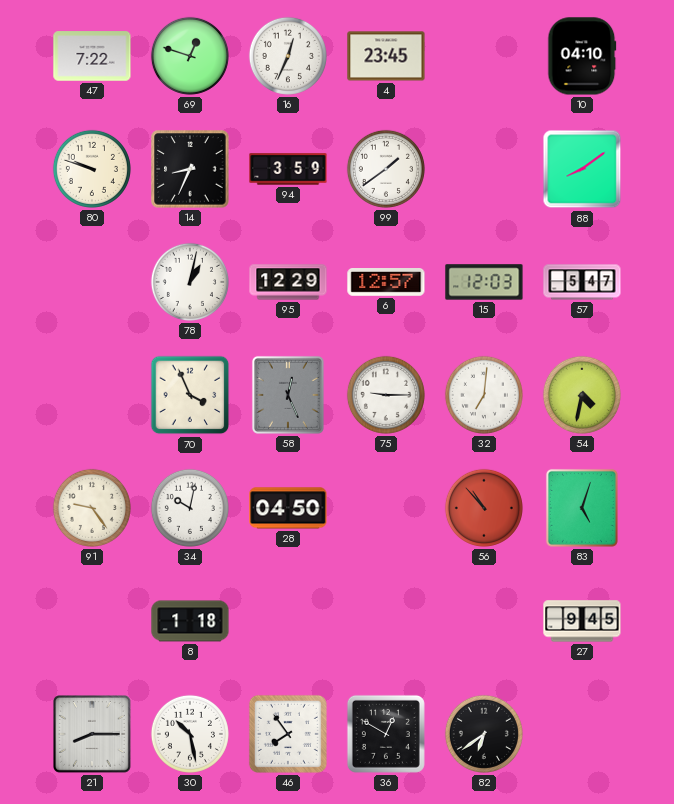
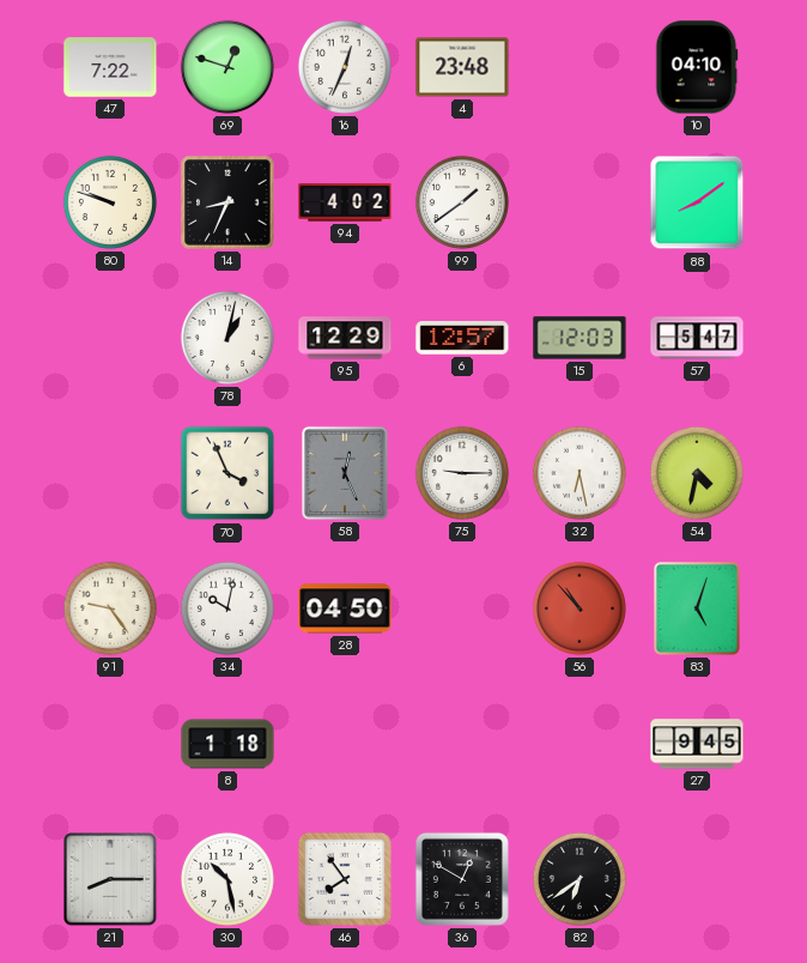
4: 23:45 -> 23:48 (462, 67)
94: 3:59 -> 4:02 (345, 202)
32: 7:01 -> 6:28 (580, 473)
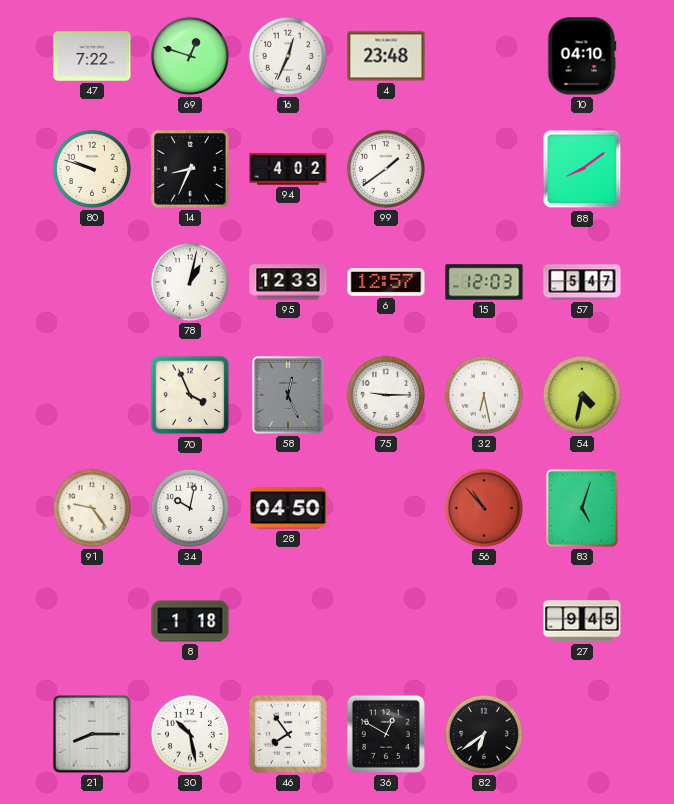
95: 12:29 -> 12:33 (288, 282)
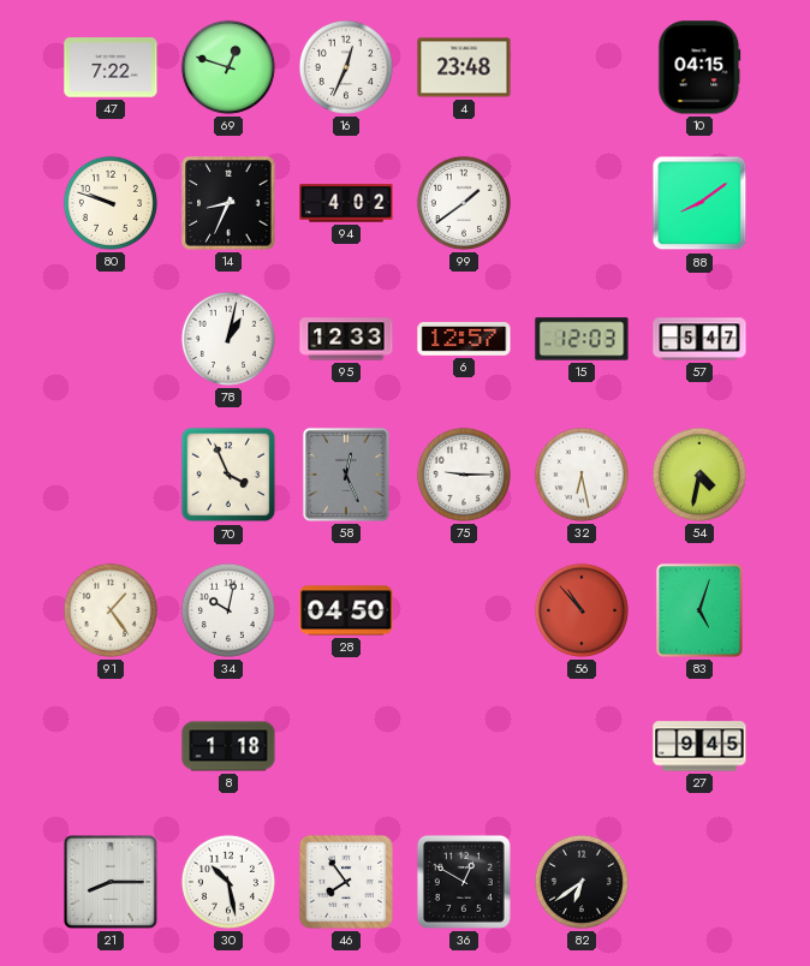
10: 04:10 -> 04:15 (699, 67)
91: 9:24 -> 1:24 (111, 610)
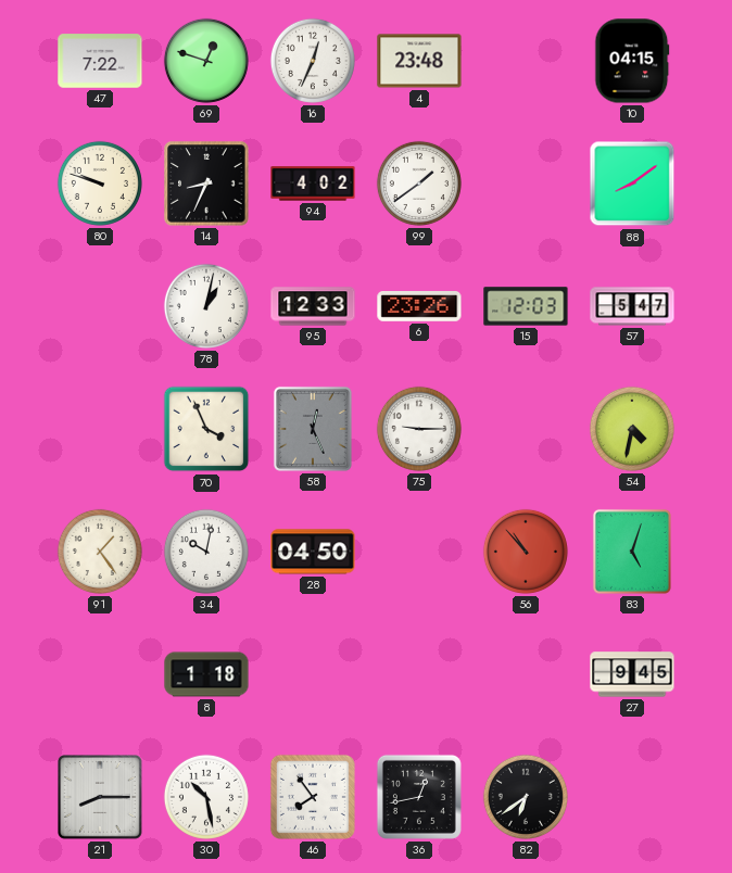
6: 12:57 -> 23:26 (419, 306)
32: 6:28 -> none (582, 475)
36: 12:50 -> 12:43 (419, 797)
